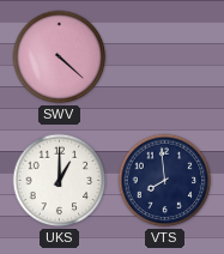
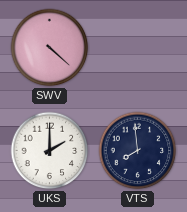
UKS: 1:00 -> 2:00 (50, 151)
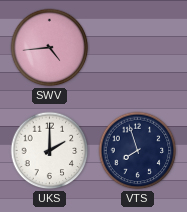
SWV: 4:22 -> 4:44 (50, 48)
VTS: 7:59 -> 7:57 (138, 151)
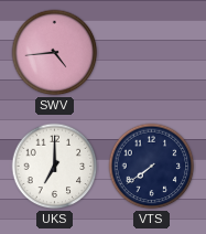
UKS: 2:00 -> 7:00 (55, 167)
VTS: 7:57 -> 7:39 (152, 167)
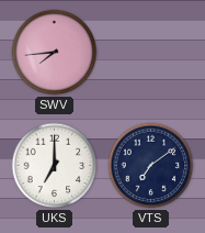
SWV: 4:44 -> 7:44 (55, 53)
VTS: 7:39 -> 7:09 (151, 166)
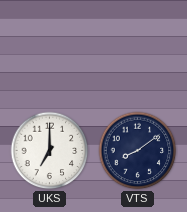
SWV: 7:44 -> none (55, 53)
VTS: 7:09 -> 8:09 (138, 151)
